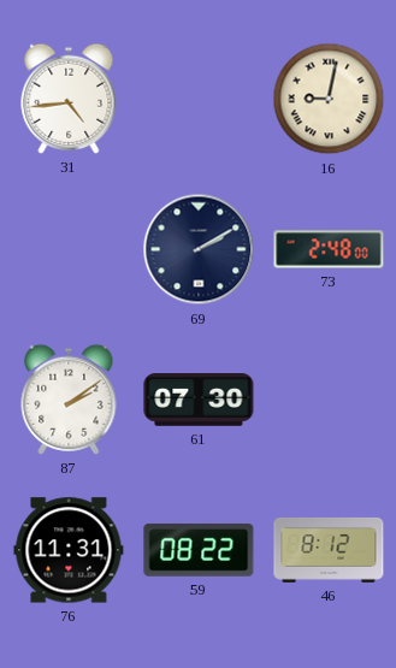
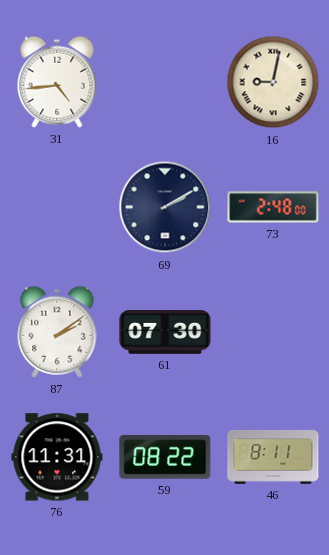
46: 8:12 -> 8:11 (273, 457)
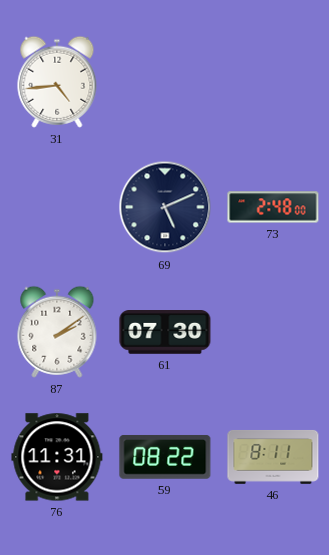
16: 9:02 -> none (273, 82)
69: 2:10 -> 5:11 (165, 207)
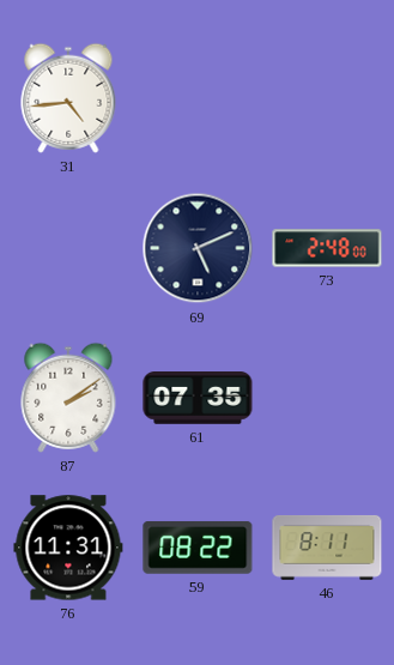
61: 07:30 -> 07:35 (198, 399)
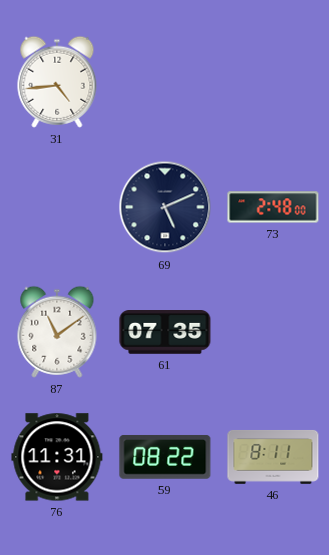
87: 2:09 -> 11:09 (57, 332)
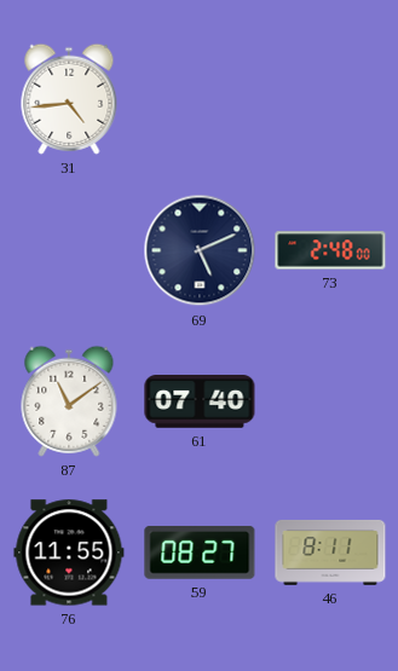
61: 07:35 -> 07:40 (200, 403)
76: 11:31 -> 11:55 (69, 553)
59: 08:22 -> 08:27 (200, 553)
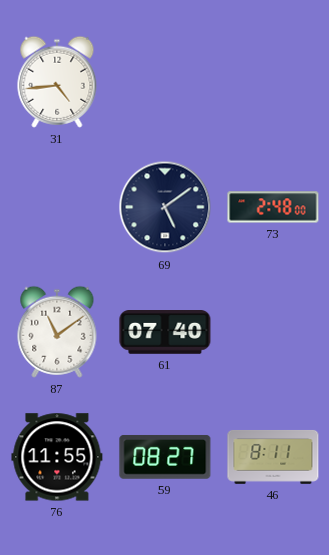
69: 5:11 -> 5:09 (165, 207)
